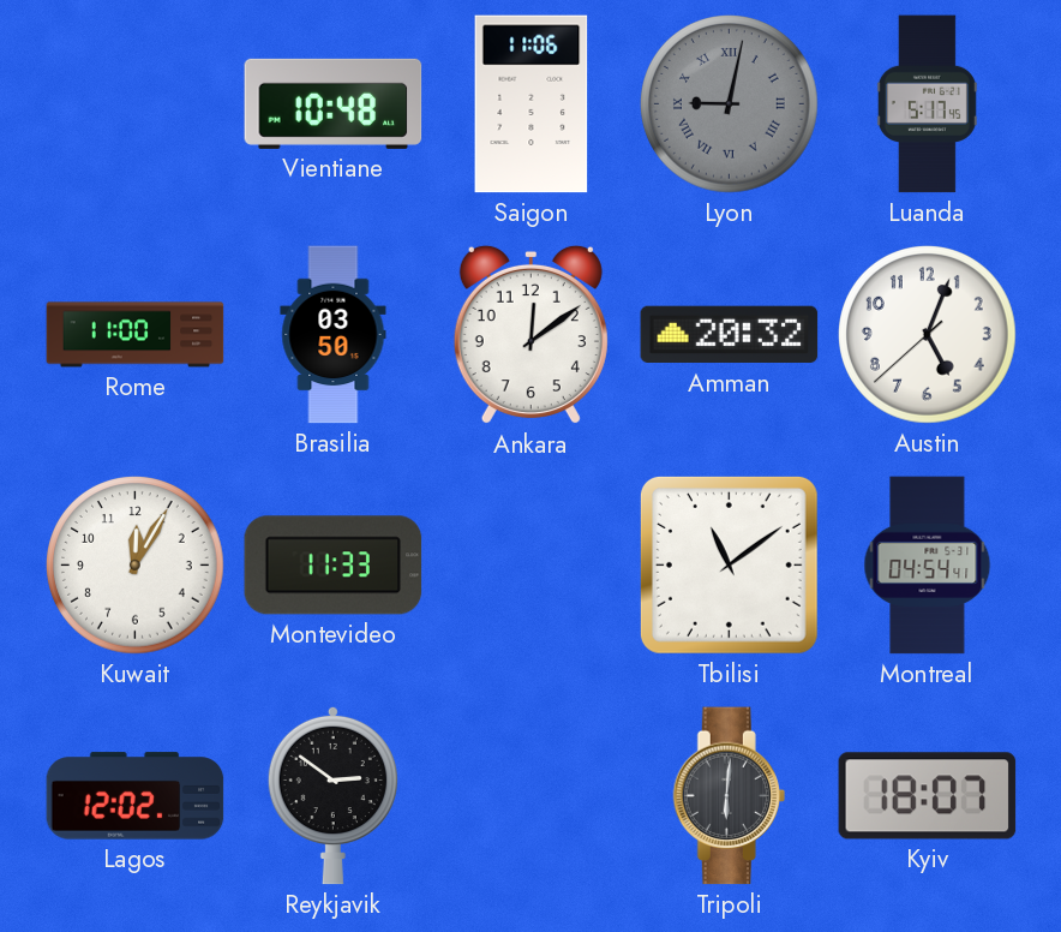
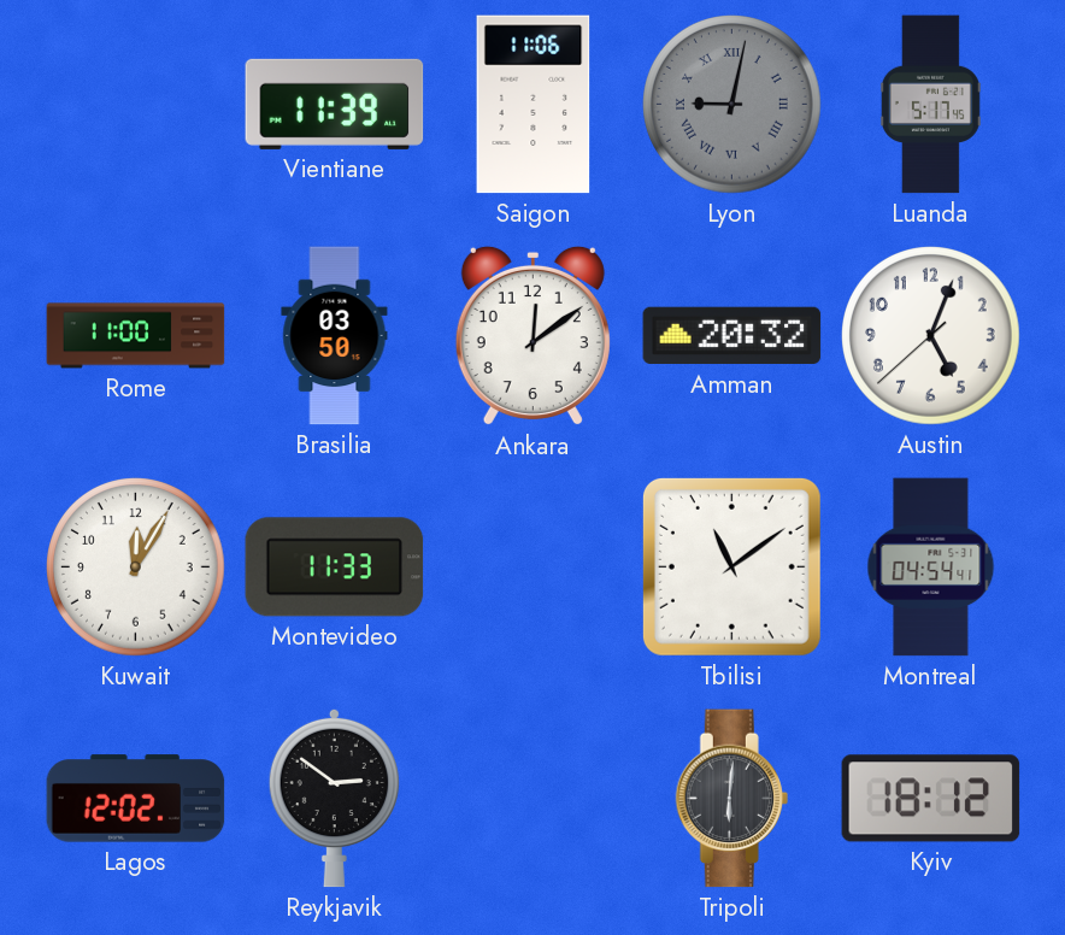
Vientiane: 10:48 -> 11:39 (335, 104)
Kyiv: 18:07 -> 18:12 (931, 799)
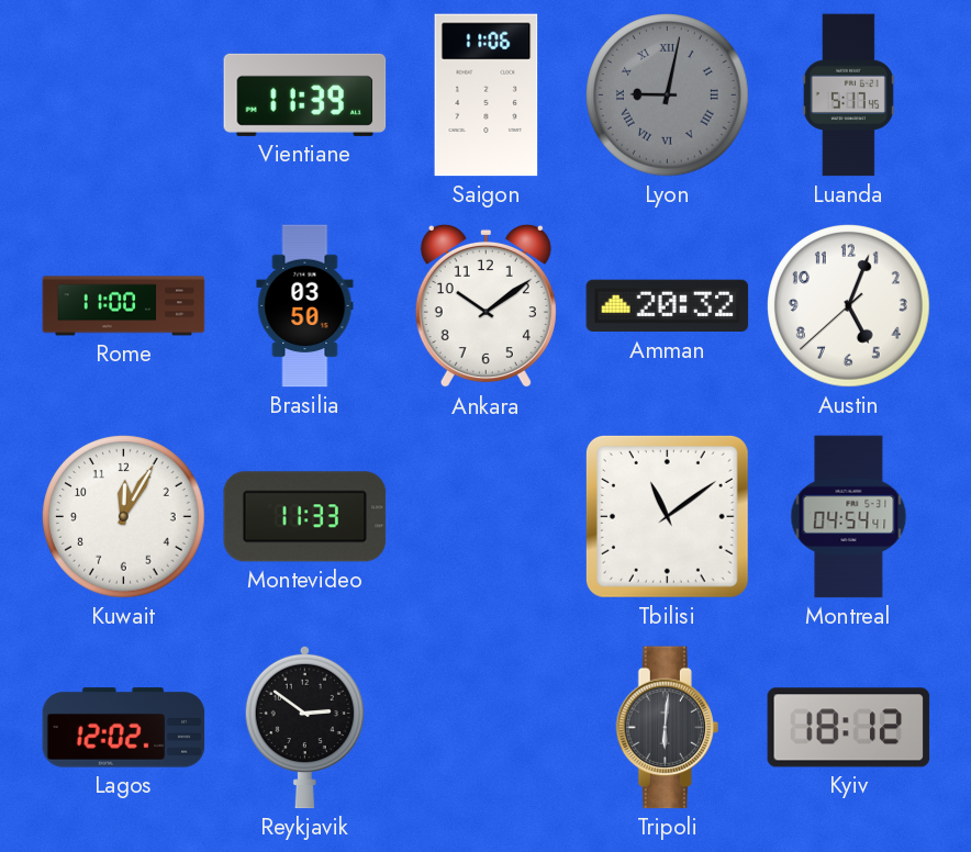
Ankara: 12:09 -> 10:09 (486, 306)
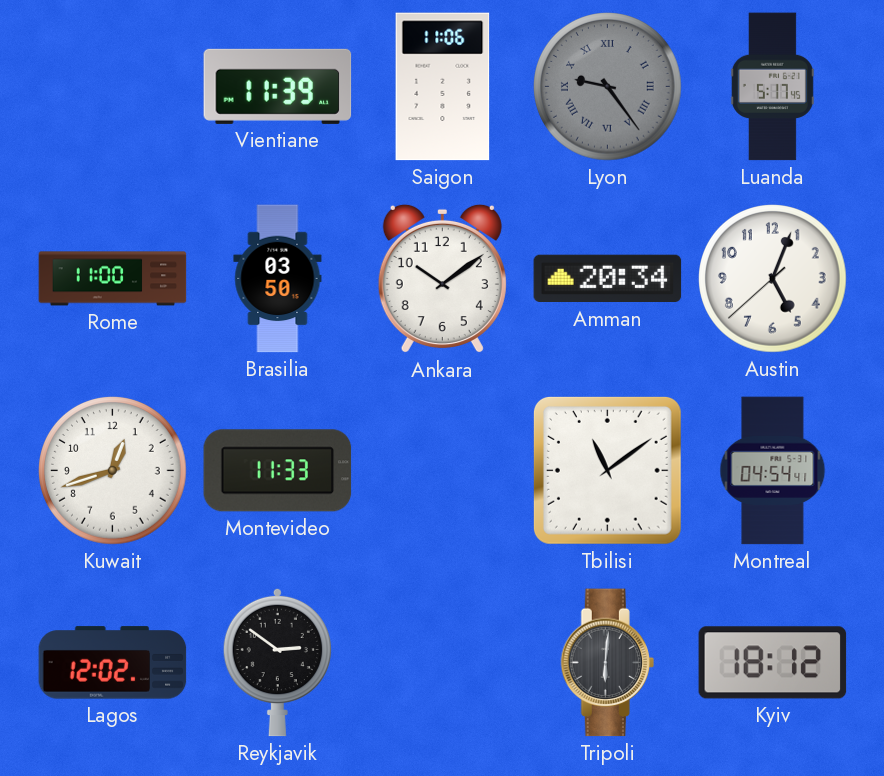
Lyon: 9:02 -> 9:24 (608, 87)
Amman: 20:32 -> 20:34 (608, 279)
Kuwait: 12:05 -> 12:42 (113, 471)
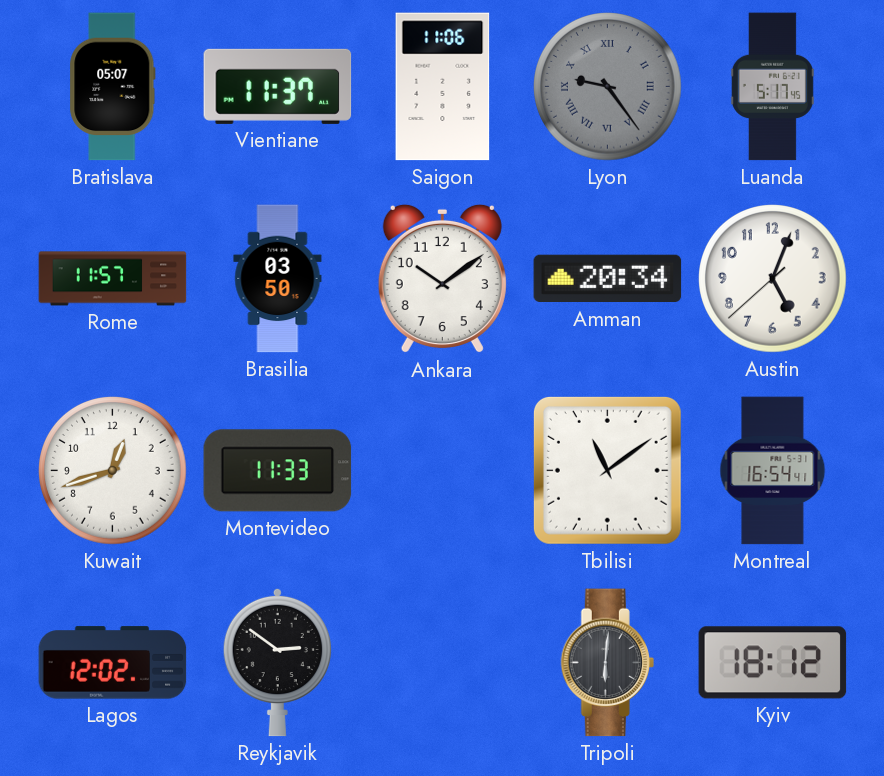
Bratislava: none -> 05:07 (113, 87)
Vientiane: 11:39 -> 11:37 (278, 86)
Rome: 11:00 -> 11:57 (113, 279)
Montreal: 04:54 -> 16:54 (773, 471)
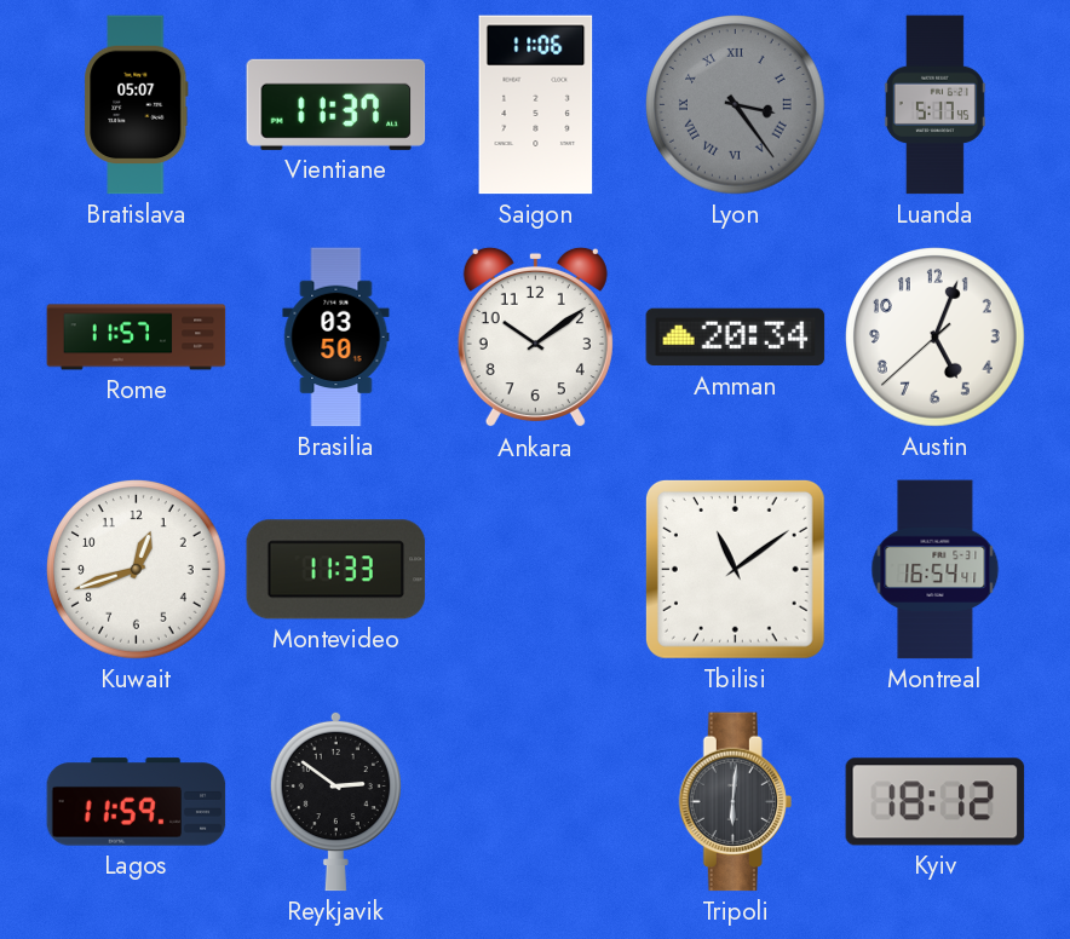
Lyon: 9:24 -> 3:24 (736, 105)
Lagos: 12:02 -> 11:59 (137, 802)
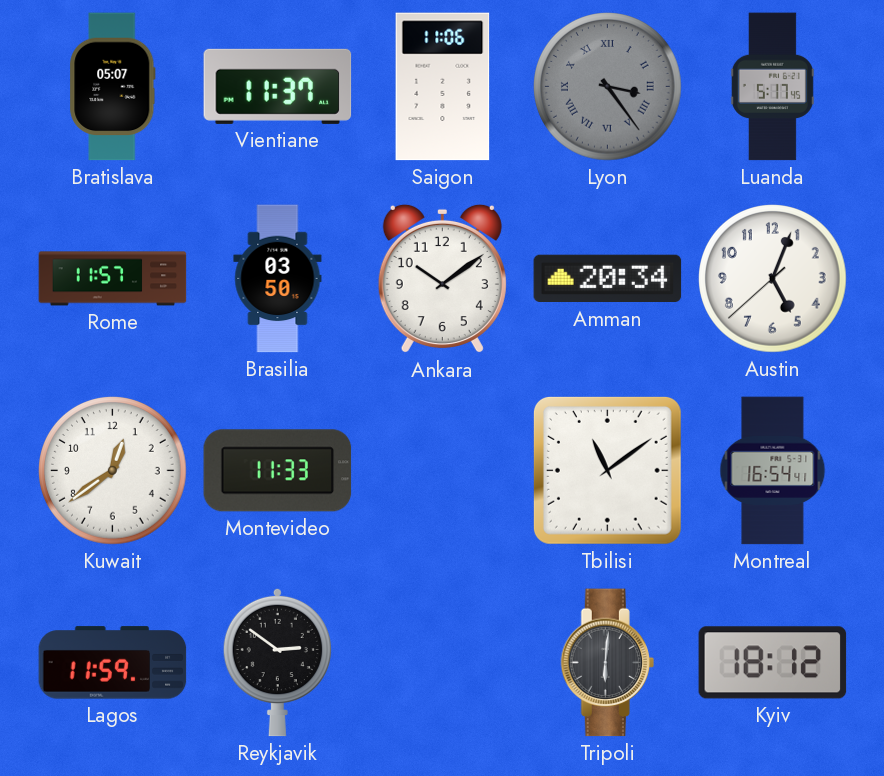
Kuwait: 12:42 -> 12:39 (113, 471)
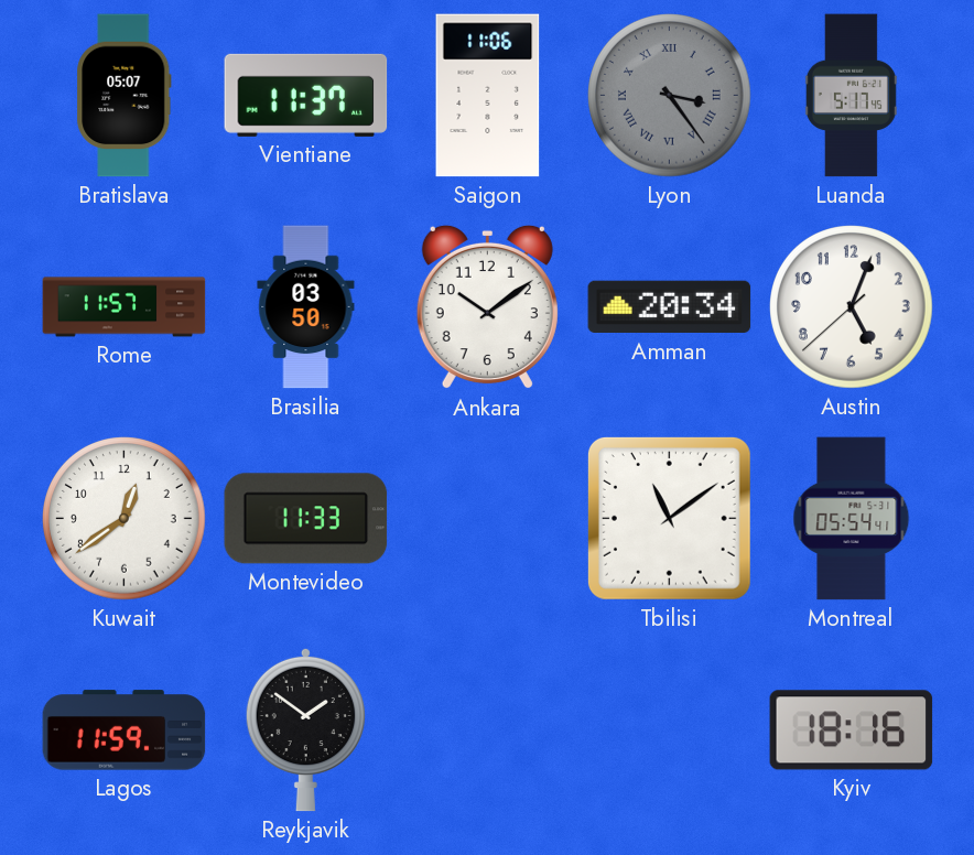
Montreal: 16:54 -> 05:54 (852, 519)
Reykjavik: 2:51 -> 1:51 (305, 729)
Tripoli: 6:01 -> none (607, 663)
Kyiv: 18:12 -> 18:16 (852, 730)
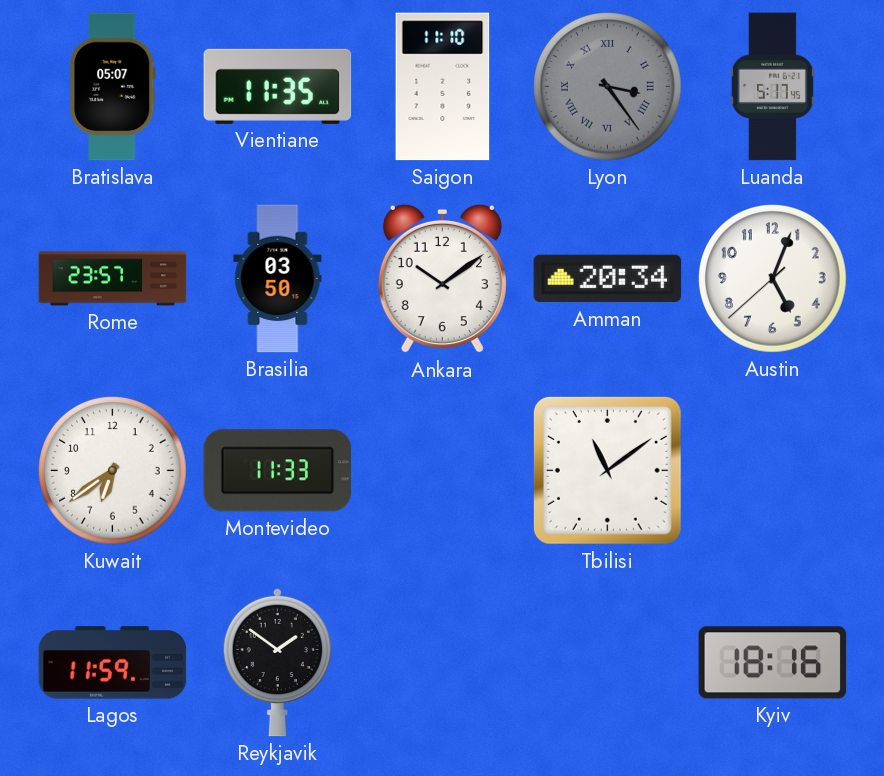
Vientiane: 11:37 -> 11:35 (278, 86)
Saigon: 11:06 -> 11:10 (443, 87)
Rome: 11:57 -> 23:57 (113, 279)
Kuwait: 12:39 -> 6:39 (113, 471)
Montreal: 05:54 -> none (852, 519)
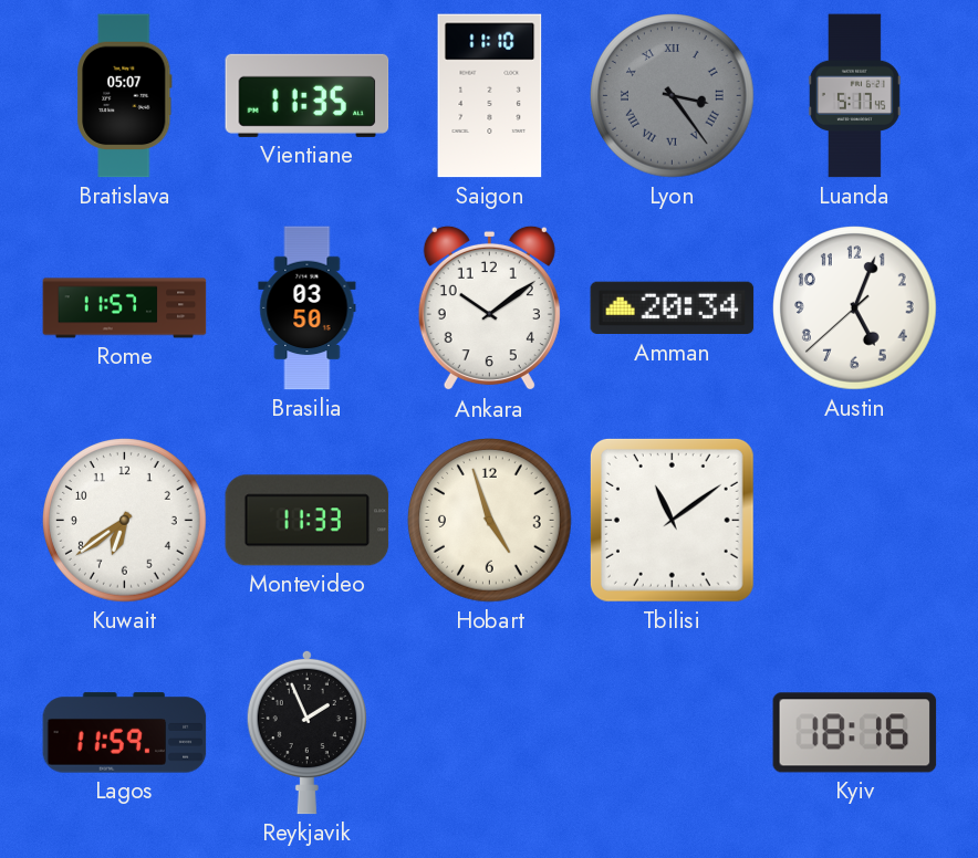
Rome: 23:57 -> 11:57 (125, 308)
Hobart: none -> 4:57 (490, 521)
Reykjavik: 1:51 -> 1:56 (306, 732)
